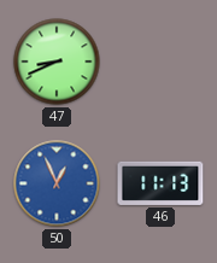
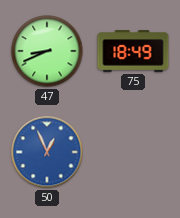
75: none -> 18:49 (133, 51)
46: 11:13 -> none (160, 183)
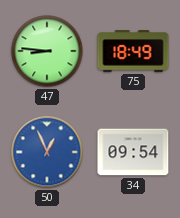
47: 8:41 -> 8:46 (47, 51)
34: none -> 09:54 (133, 152)
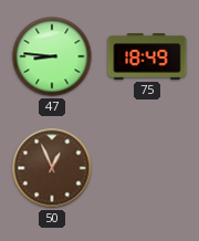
50 dial: blue -> brown (52, 168)
34: 09:54 -> none (133, 152)
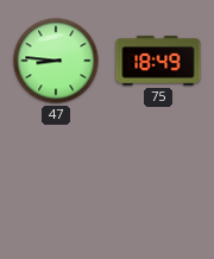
50: 12:56 -> none (52, 168)
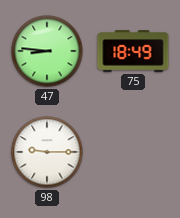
98: none -> 9:15 (47, 152)
